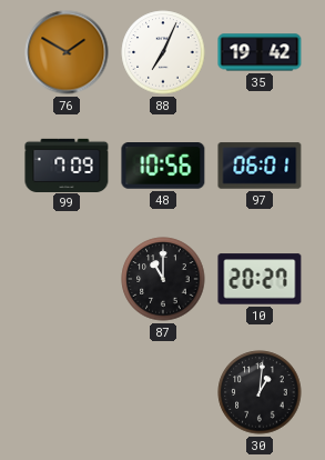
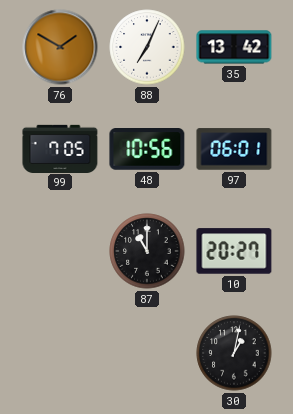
35: 19:42 -> 13:42 (234, 47)
99: 7:09 -> 7:05 (60, 148)
30: 1:01 -> 1:02 (234, 353)
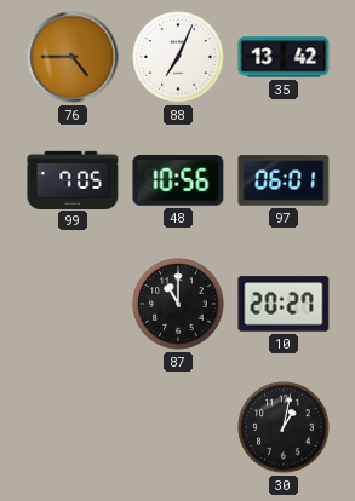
76: 1:50 -> 4:45 (73, 57)
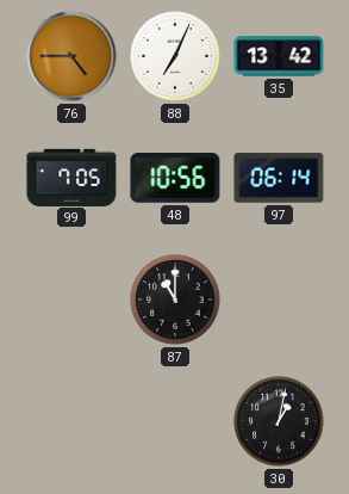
97: 06:01 -> 06:14 (279, 178)
10: 20:27 -> none (284, 304)
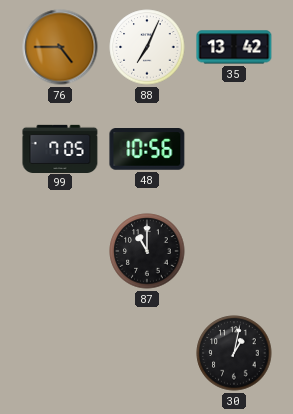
97: 06:14 -> none (279, 178)
